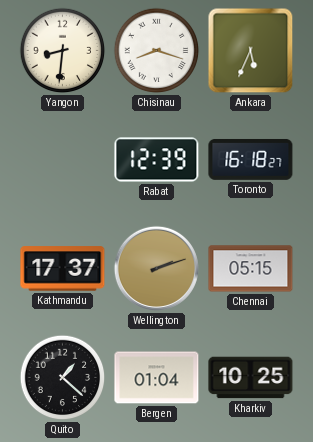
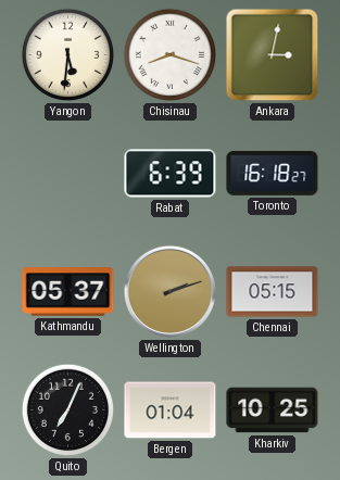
Yangon: 8:31 -> 5:31 (68, 55)
Ankara: 5:34 -> 3:02 (273, 55)
Rabat: 12:39 -> 6:39 (171, 174)
Kathmandu: 17:37 -> 05:37 (68, 292)
Quito: 1:22 -> 7:04 (68, 410)
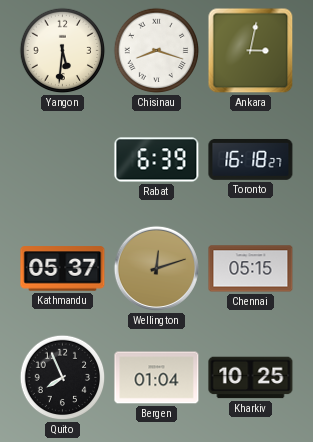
Wellington: 2:12 -> 12:12 (156, 268)
Quito: 7:04 -> 7:56 (63, 378)
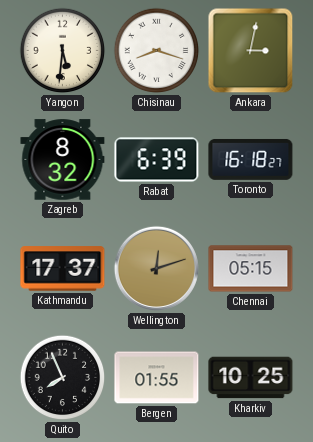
Zagreb: none -> 8:32 (63, 160)
Kathmandu: 05:37 -> 17:37 (63, 269)
Bergen: 01:04 -> 01:55 (157, 378)
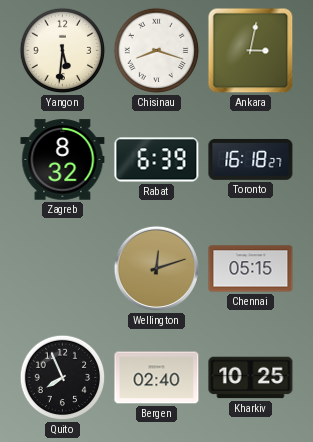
Kathmandu: 17:37 -> none (63, 269)
Bergen: 01:55 -> 02:40 (157, 378)
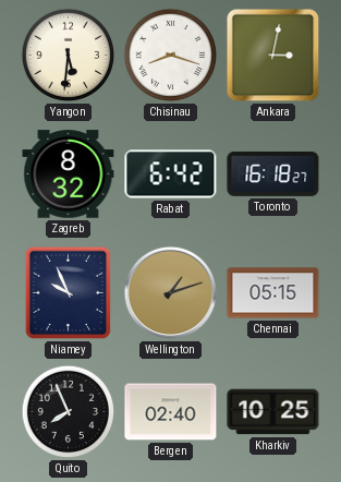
Rabat: 6:39 -> 6:42 (171, 174)
Niamey: none -> 9:56 (69, 293)
Wellington: 12:12 -> 1:12 (170, 292)
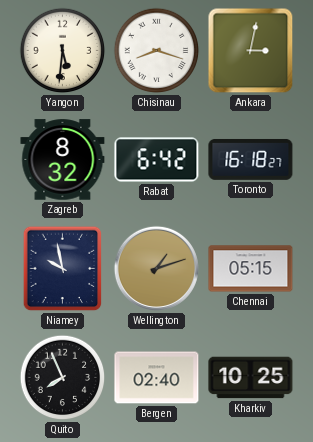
Niamey: 9:56 -> 9:58 (63, 269)
